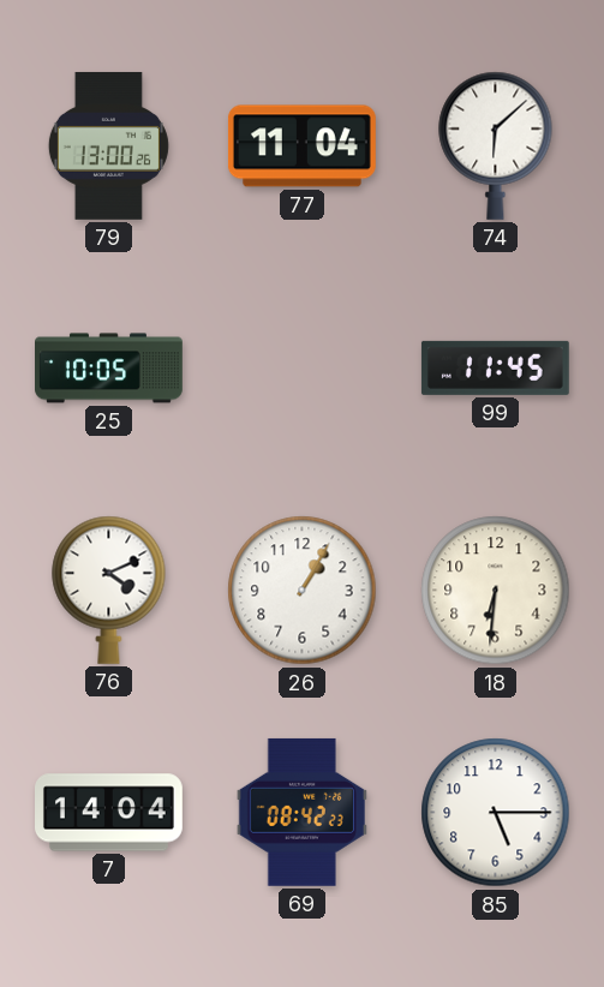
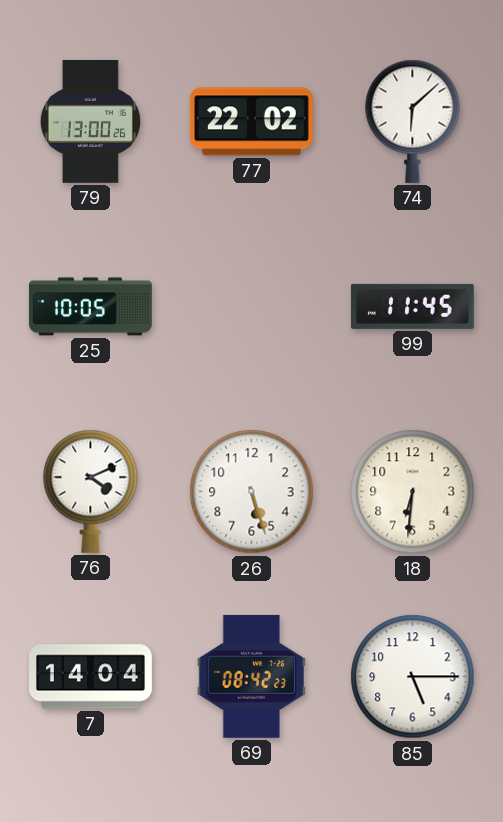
77: 11:04 -> 22:02 (251, 122)
26: 1:05 -> 5:27 (252, 492)
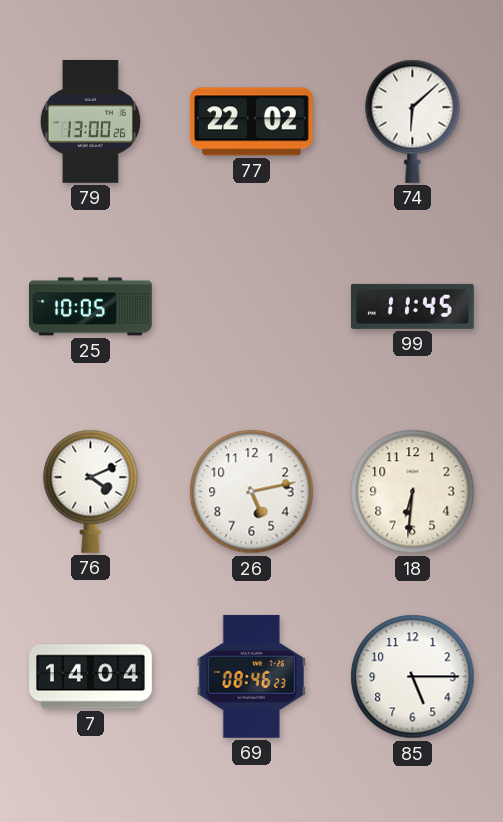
26: 5:27 -> 5:13 (252, 492)
69: 08:42 -> 08:46 (251, 676)
